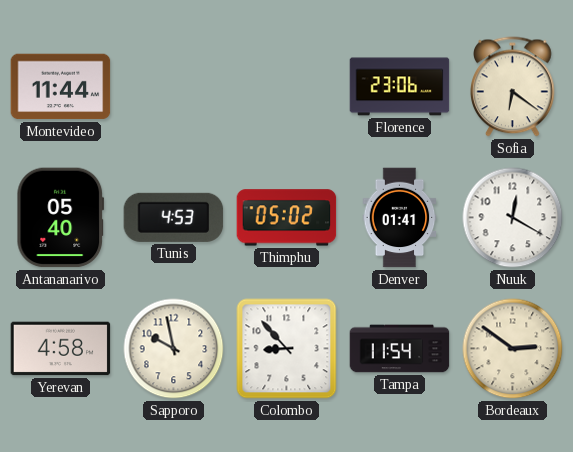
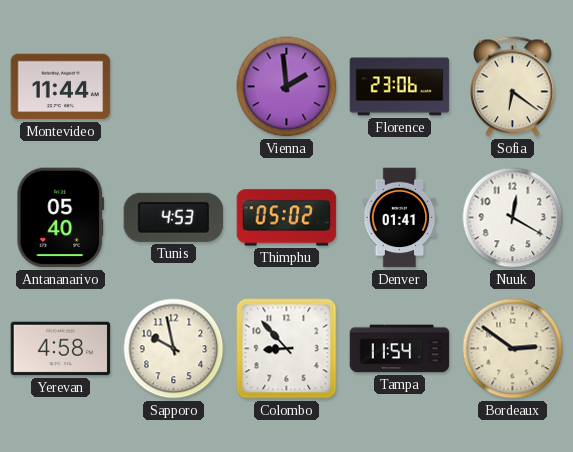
Vienna: none -> 1:59 (287, 87)
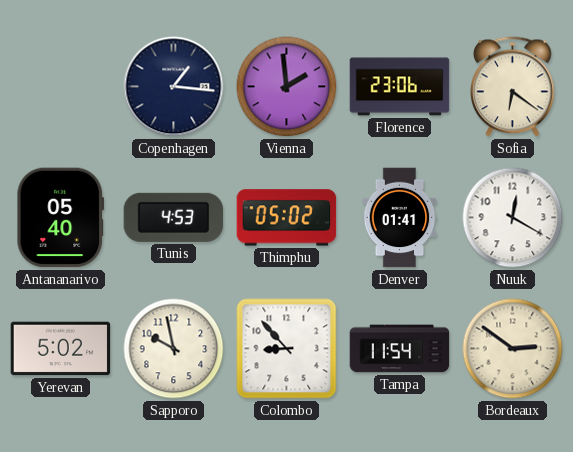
Montevideo: 11:44 -> none (61, 87)
Copenhagen: none -> 1:16 (174, 87)
Yerevan: 4:58 -> 5:02 (61, 349)
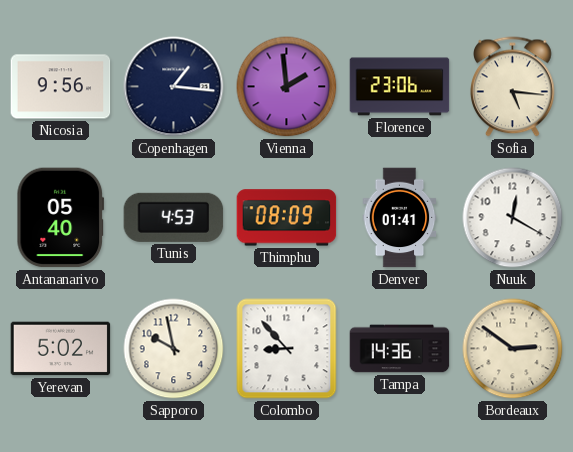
Nicosia: none -> 9:56 (61, 87)
Sofia: 6:21 -> 5:16 (513, 87)
Thimphu: 05:02 -> 08:09 (287, 218)
Tampa: 11:54 -> 14:36 (400, 349)
